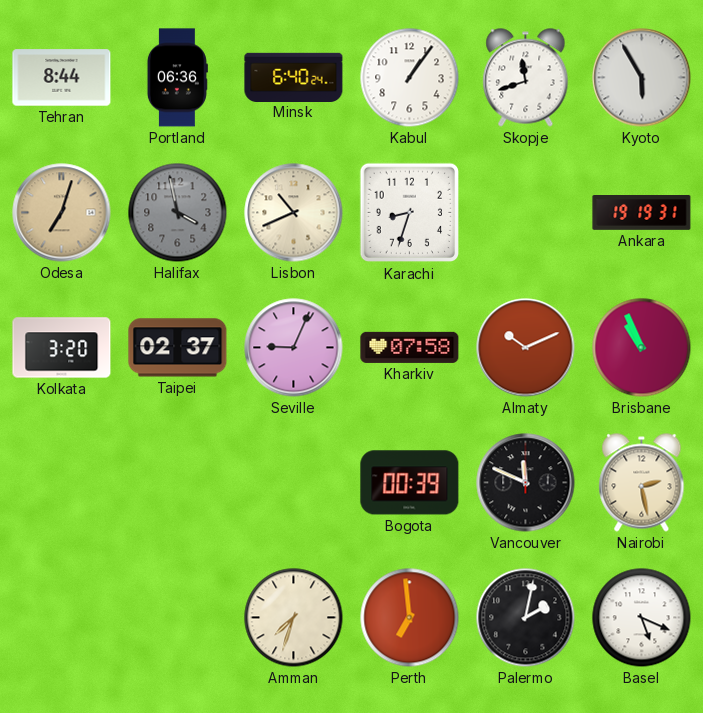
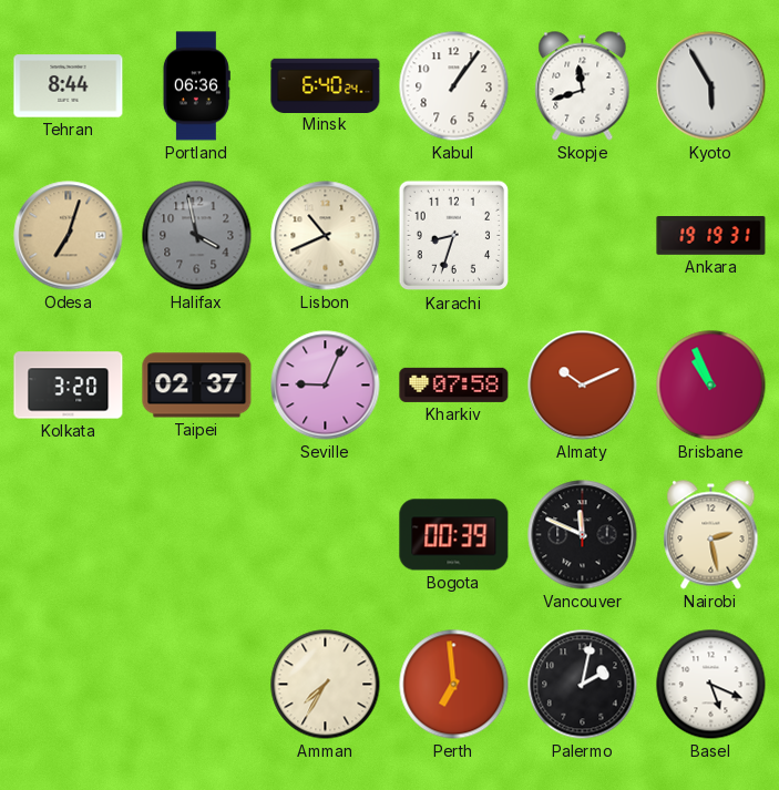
Amman: 7:33 -> 7:35 (326, 685)
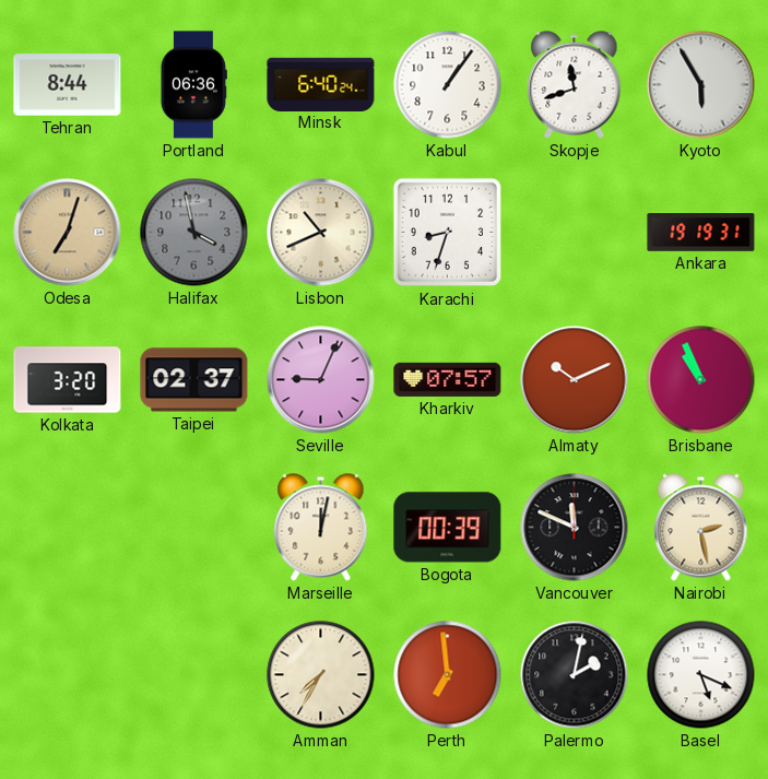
Kharkiv: 07:58 -> 07:57 (448, 379)
Marseille: none -> 12:02 (321, 528)
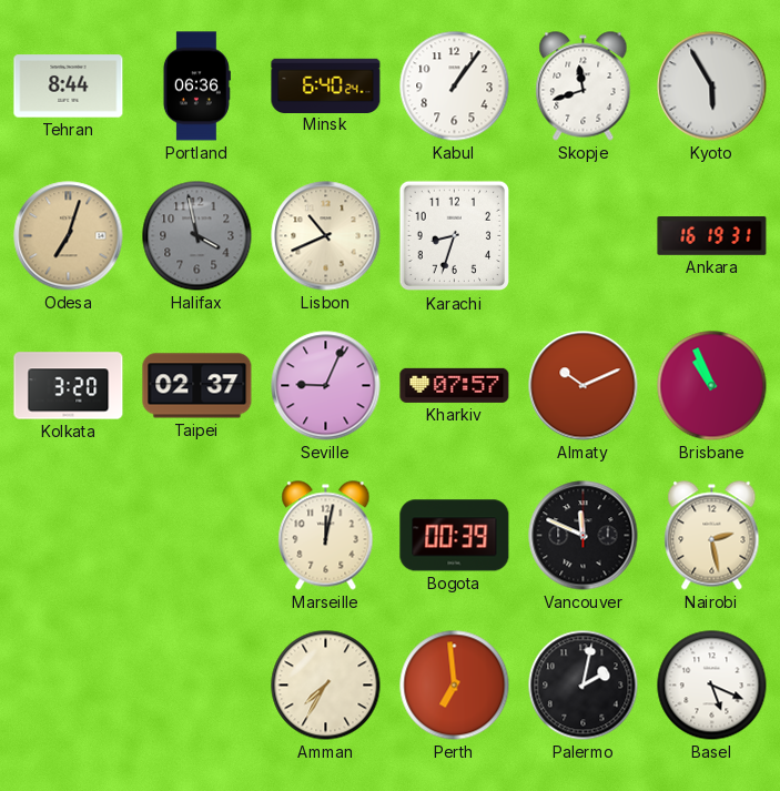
Ankara: 19:19 -> 16:19 (712, 236)
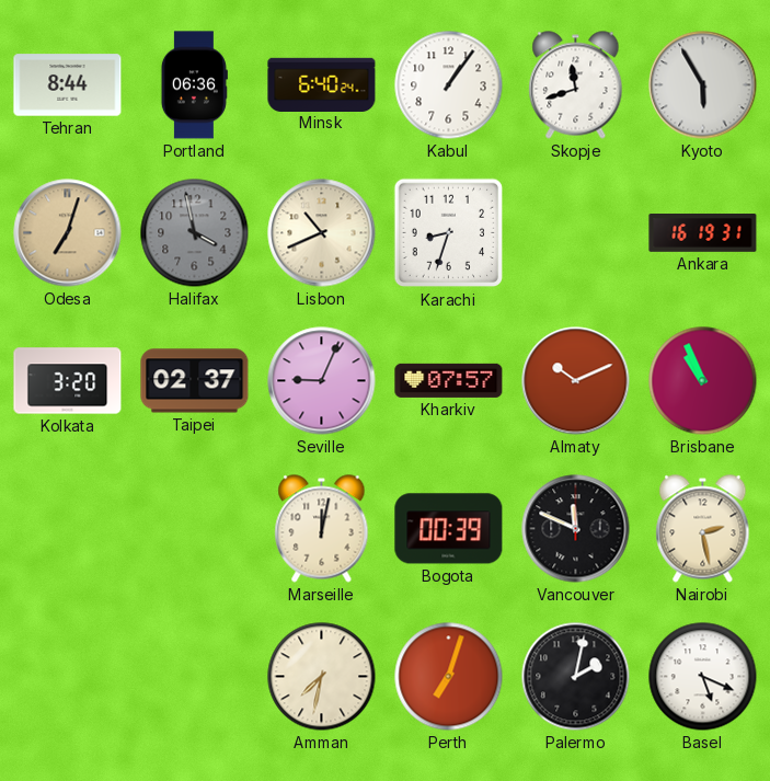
Amman: 7:35 -> 7:32 (322, 677)
Perth: 6:59 -> 7:03 (449, 677)
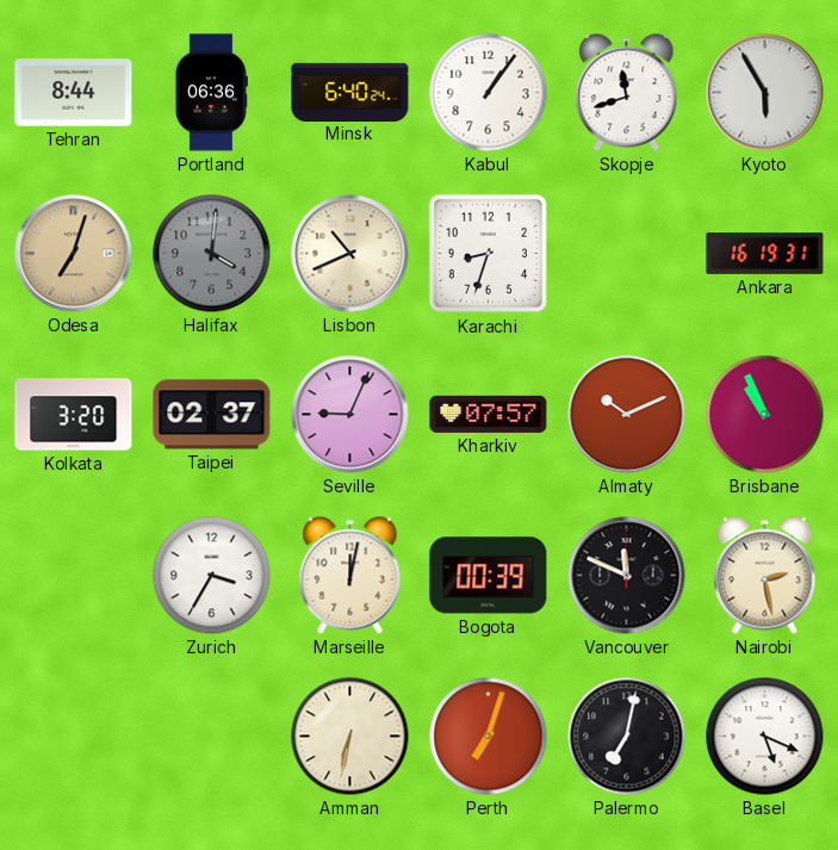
Halifax: 3:58 -> 4:01 (212, 254)
Zurich: none -> 3:35 (212, 576)
Amman: 7:32 -> 6:32 (350, 737)
Palermo: 2:02 -> 7:02 (627, 737)
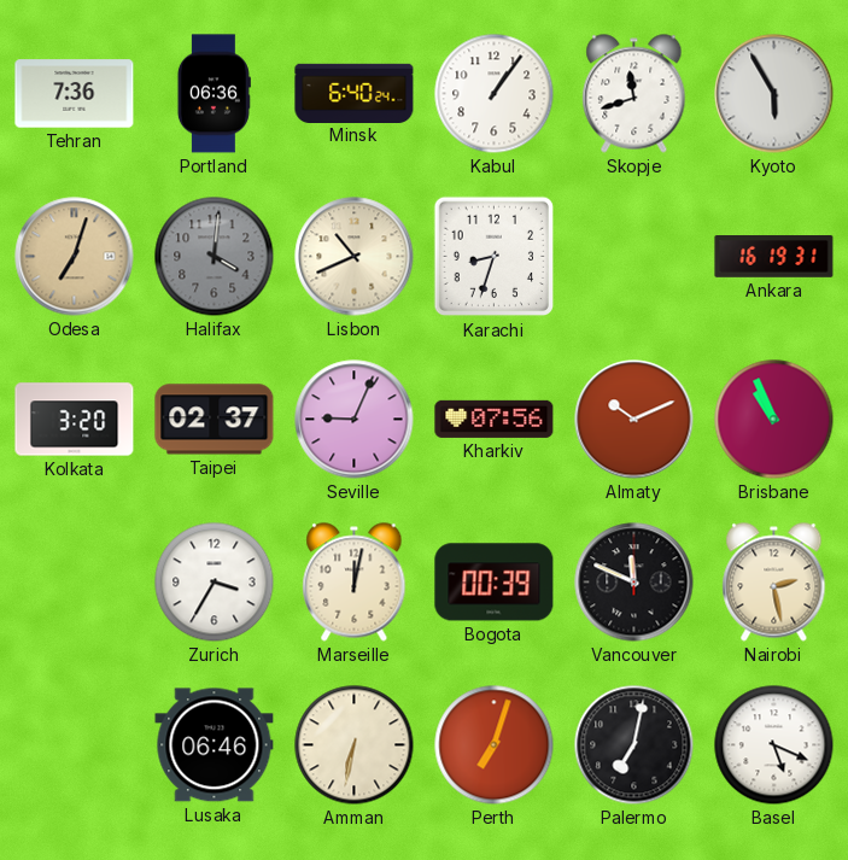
Tehran: 8:44 -> 7:36 (75, 94)
Kharkiv: 07:57 -> 07:56 (495, 419)
Lusaka: none -> 06:46 (215, 745)
